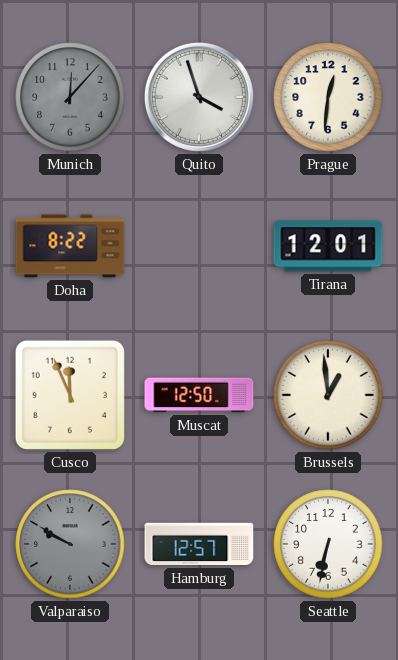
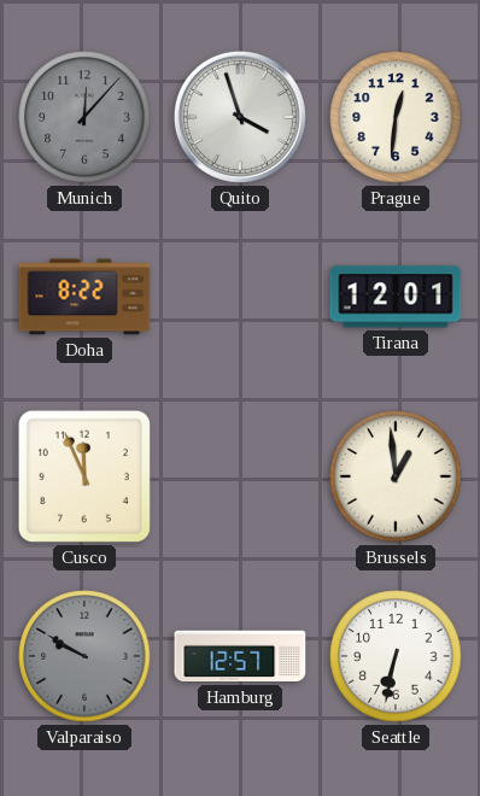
Muscat: 12:50 -> none (199, 395)
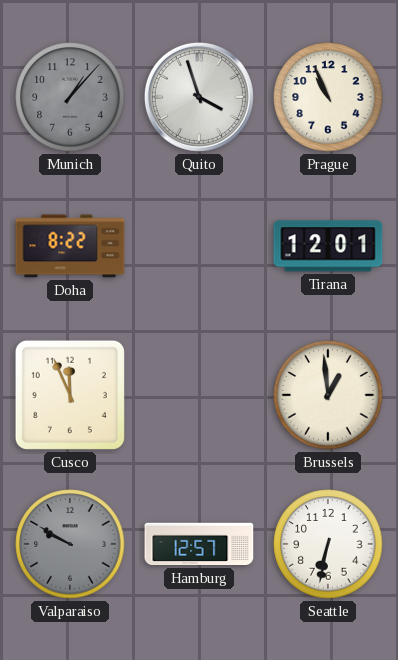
Munich: 12:07 -> 1:07 (70, 97)
Prague: 12:31 -> 10:56 (328, 97)
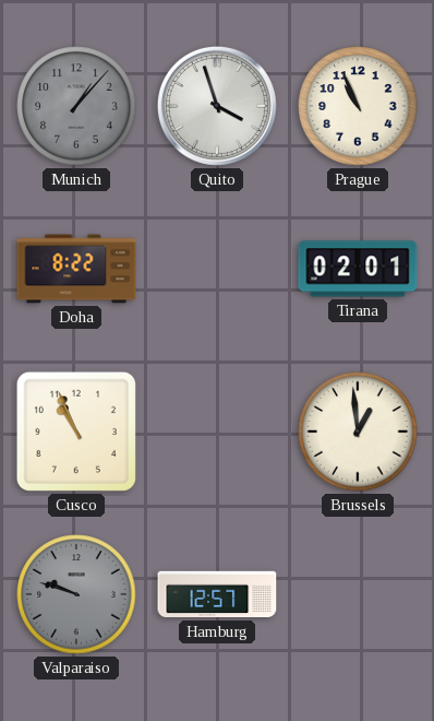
Tirana: 12:01 -> 02:01 (358, 269)
Cusco: 11:56 -> 10:56 (76, 432)
Valparaiso: 9:50 -> 9:48 (76, 594)
Seattle: 6:32 -> none (328, 544)
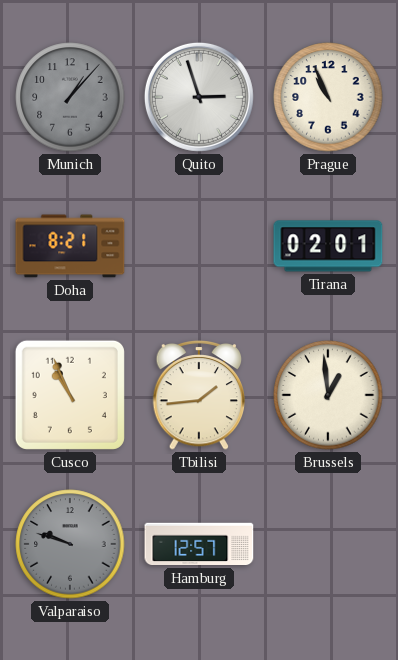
Quito: 3:57 -> 2:57 (199, 97)
Doha: 8:22 -> 8:21 (70, 246)
Tbilisi: none -> 1:44 (199, 395)
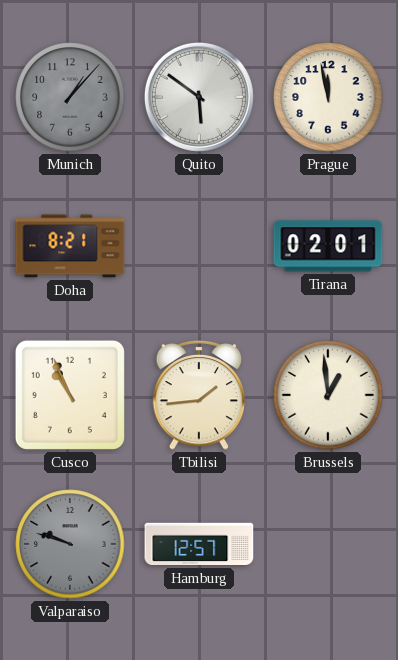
Quito: 2:57 -> 5:51 (199, 97)
Prague: 10:56 -> 11:58 (328, 97)
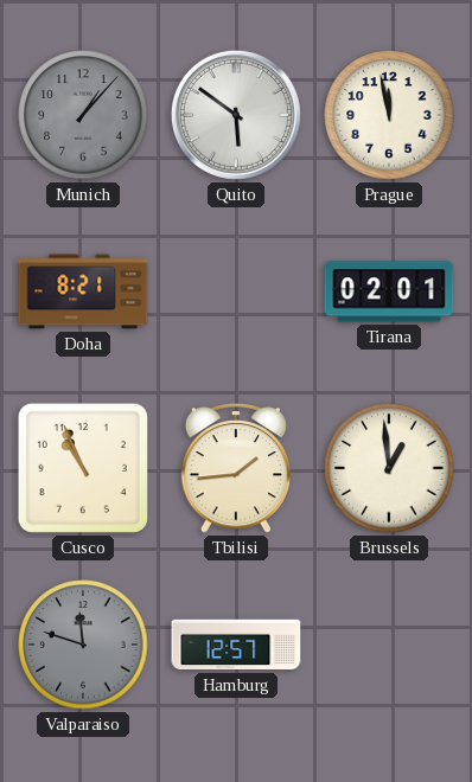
Valparaiso: 9:48 -> 11:48 (83, 645)
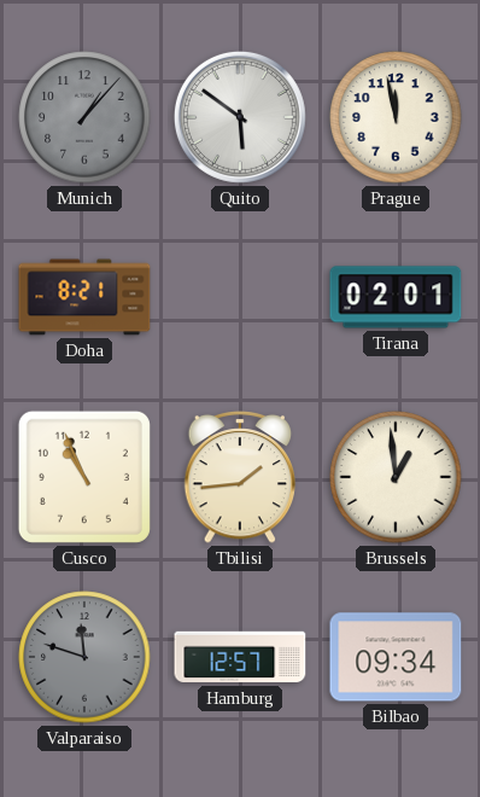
Bilbao: none -> 09:34 (396, 657)
